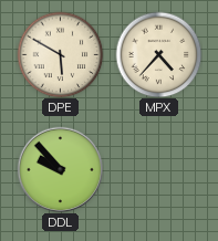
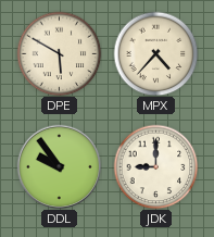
DDL: 9:53 -> 9:54 (59, 166)
JDK: none -> 9:00 (155, 166)
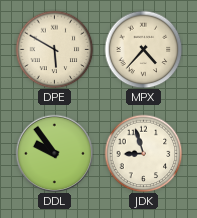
JDK: 9:00 -> 8:57 (143, 153)
